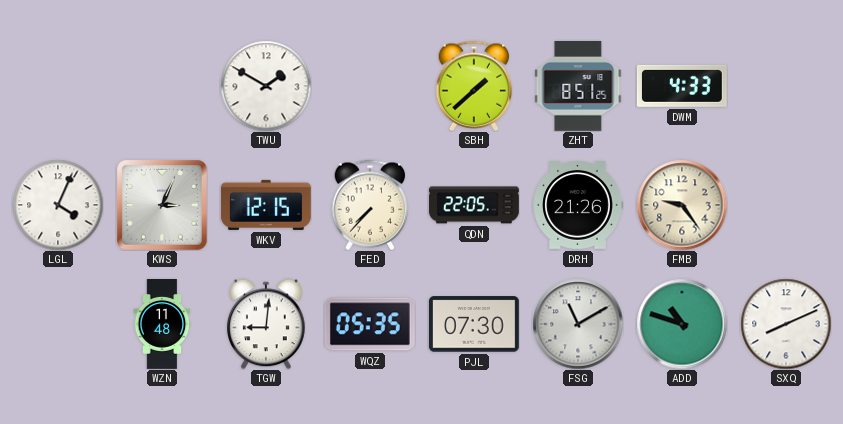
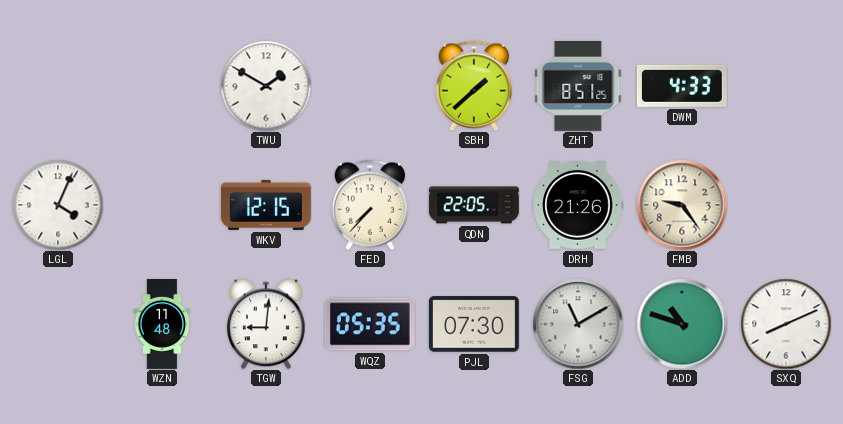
KWS: 3:04 -> none (162, 205)
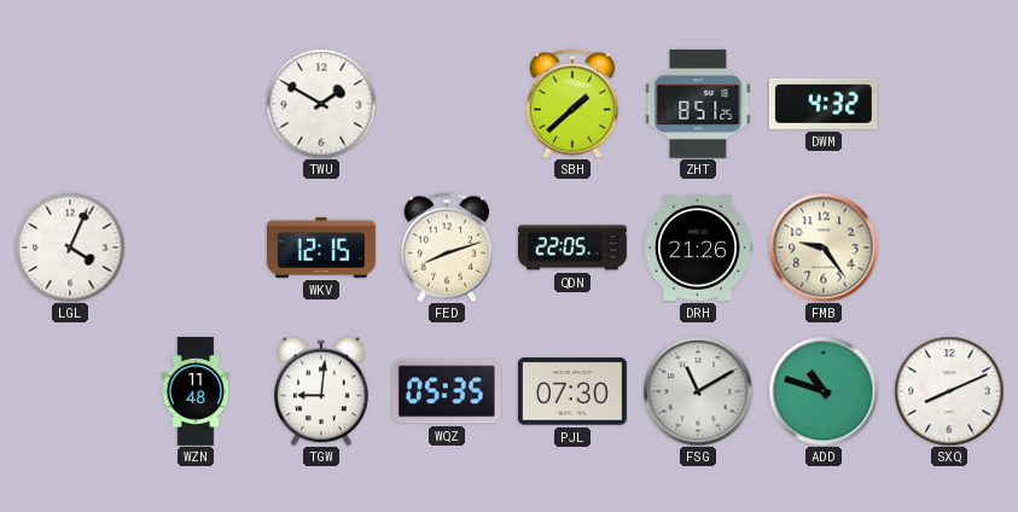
DWM: 4:33 -> 4:32 (824, 104)
FED: 7:37 -> 8:12 (447, 248)
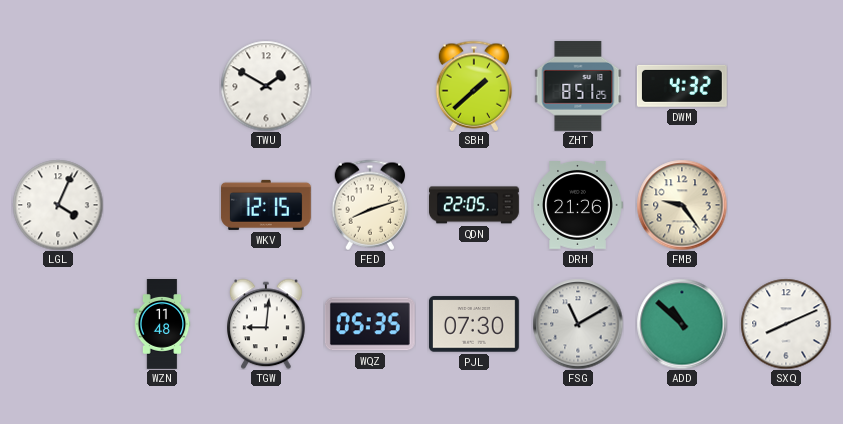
ADD: 10:48 -> 10:52 (682, 324)
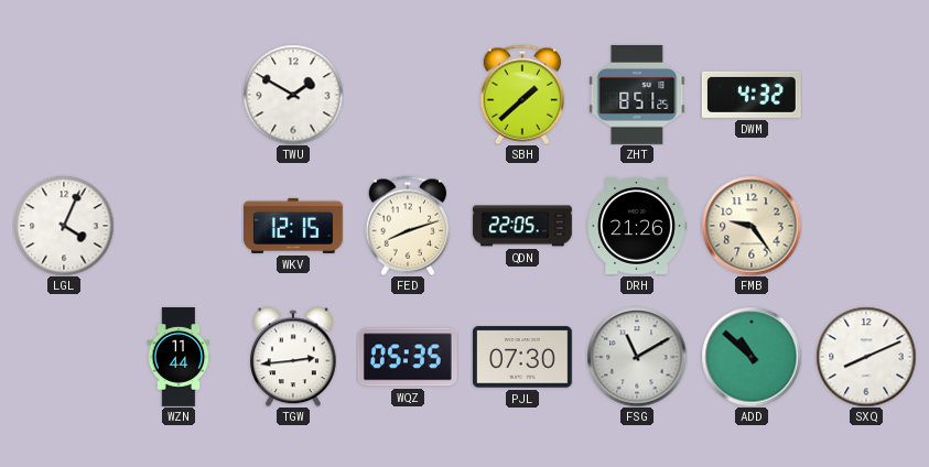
WZN: 11:48 -> 11:44 (179, 358)
TGW: 9:01 -> 2:44 (294, 357)
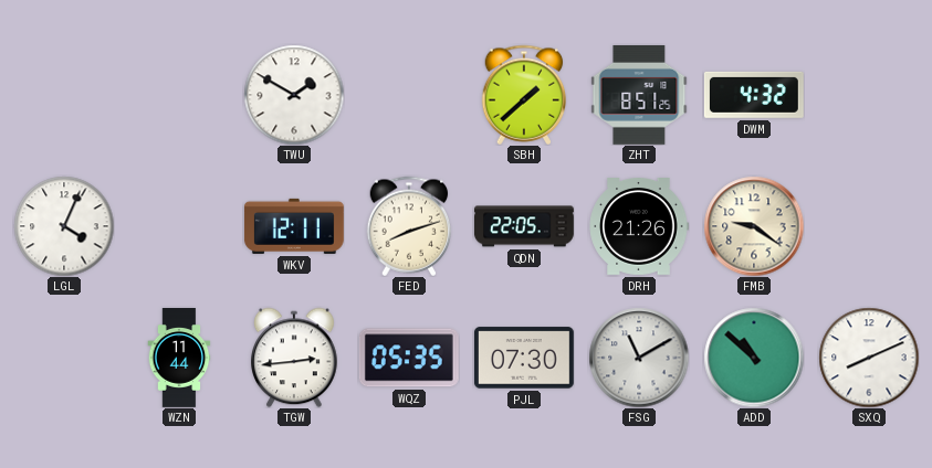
WKV: 12:15 -> 12:11 (294, 226)
FMB: 9:24 -> 9:21 (754, 226)
